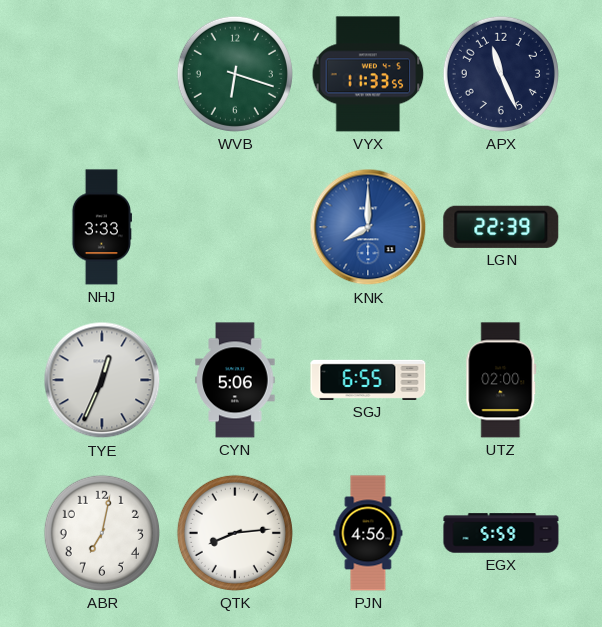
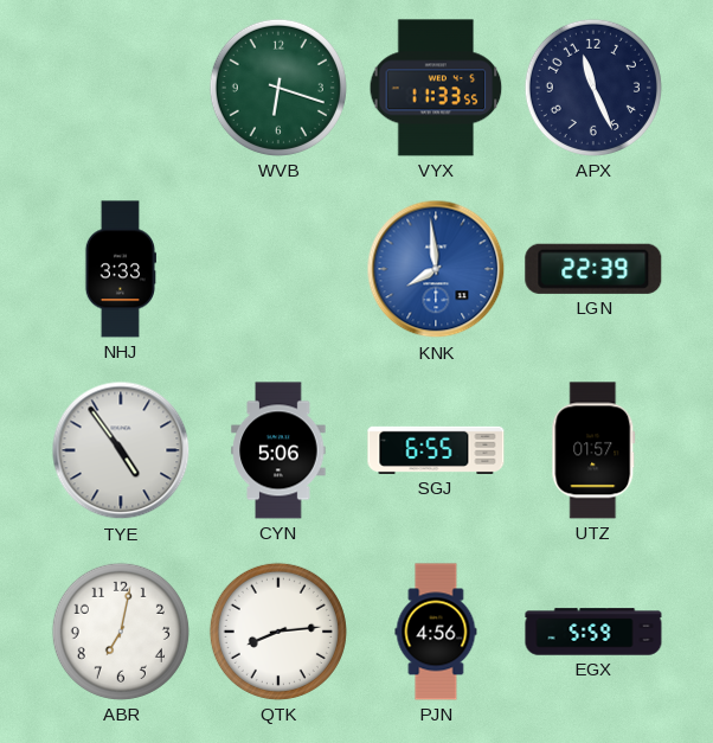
KNK: 8:00 -> 7:59 (436, 269)
TYE: 12:34 -> 4:54 (121, 450)
UTZ: 02:00 -> 01:57 (593, 450)
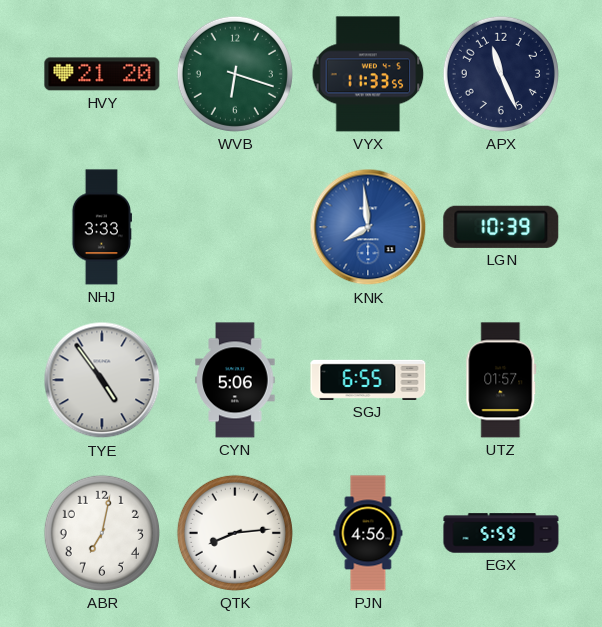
HVY: none -> 21:20 (102, 74)
LGN: 22:39 -> 10:39 (501, 227)
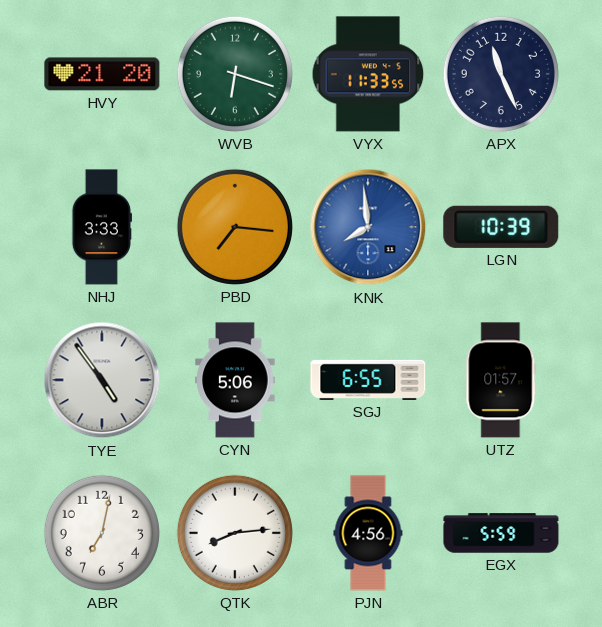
PBD: none -> 7:16 (235, 227)
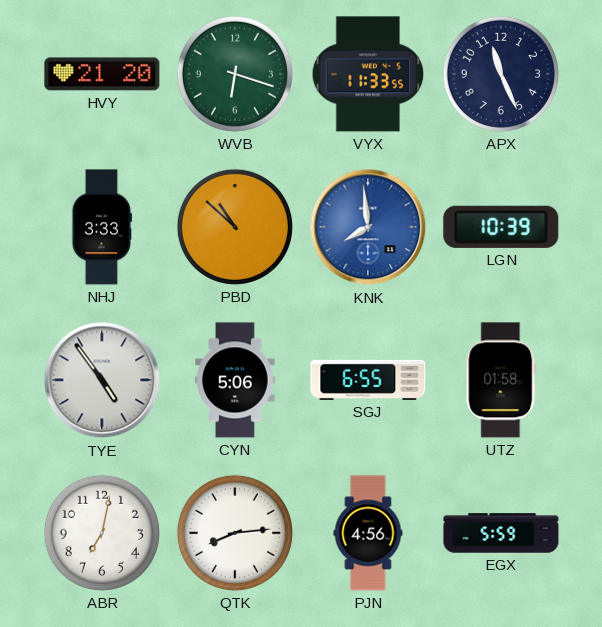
PBD: 7:16 -> 10:52 (235, 227)
UTZ: 01:57 -> 01:58 (501, 380)
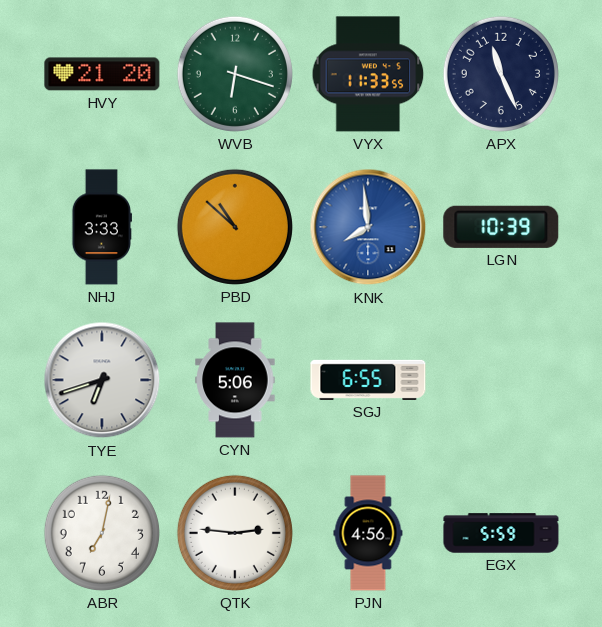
TYE: 4:54 -> 6:42 (102, 380)
UTZ: 01:58 -> none (501, 380)
QTK: 8:14 -> 2:46 (235, 533)
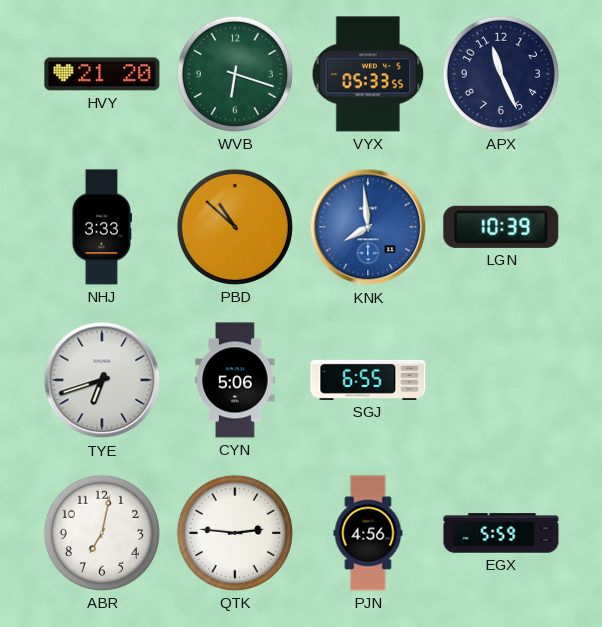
VYX: 11:33 -> 05:33 (368, 74)
